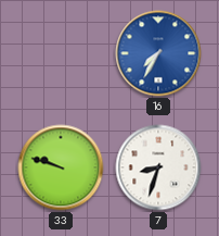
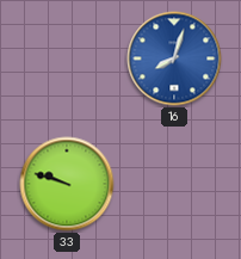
16: 7:35 -> 8:03 (174, 58)
7: 8:33 -> none (158, 167)
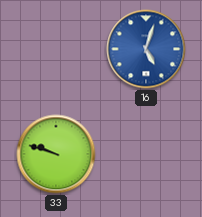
16: 8:03 -> 5:03 (146, 49)
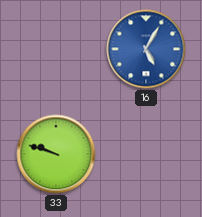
16: 5:03 -> 5:05 (146, 49)
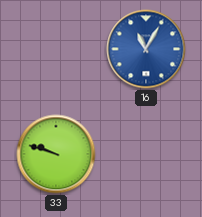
16: 5:05 -> 11:05 (146, 49)
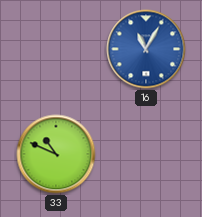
33: 9:48 -> 10:49 (56, 154)
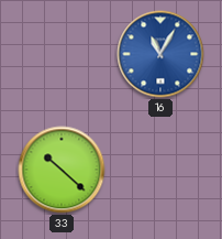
33: 10:49 -> 10:22 (62, 170)
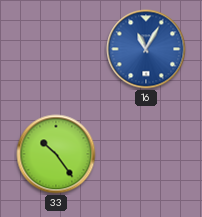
33: 10:22 -> 10:24 (56, 154)
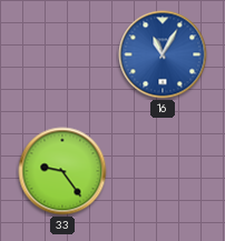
33: 10:24 -> 9:24 (62, 171)
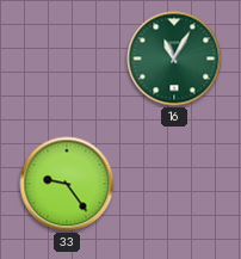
16 dial: blue -> green (174, 58)
